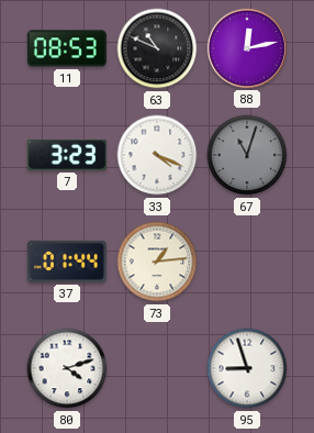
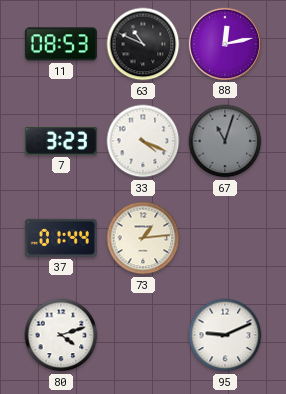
95: 8:57 -> 9:11 (225, 335)
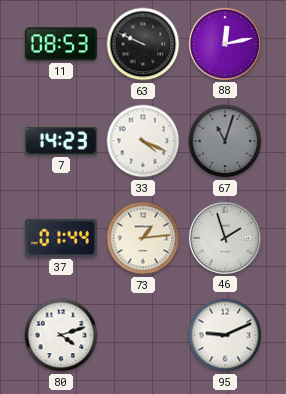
63: 10:49 -> 9:49 (143, 44)
7: 3:23 -> 14:23 (61, 142)
46: none -> 1:57 (225, 238)
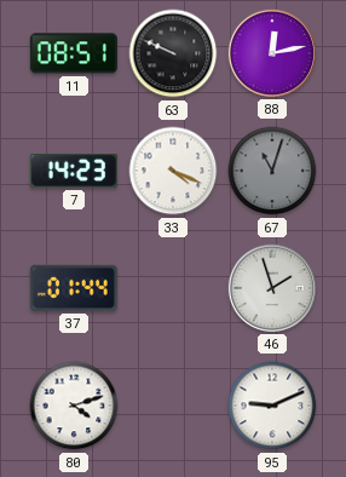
11: 08:53 -> 08:51 (74, 53)
73: 1:14 -> none (143, 238)
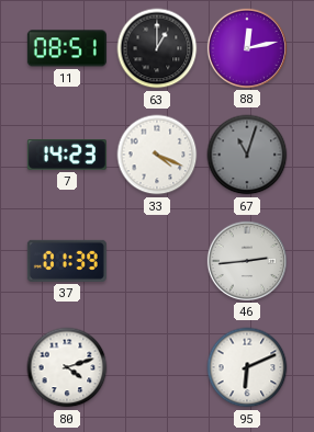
63: 9:49 -> 1:00 (157, 48)
37: 01:44 -> 01:39 (67, 261)
46: 1:57 -> 2:44 (247, 261)
95: 9:11 -> 6:11 (247, 367)
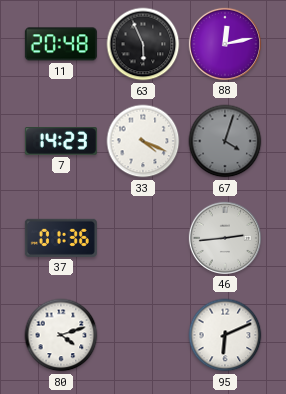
11: 08:51 -> 20:48 (61, 44)
63: 1:00 -> 5:56 (143, 44)
67: 11:03 -> 4:03 (225, 141)
37: 01:39 -> 01:36 (61, 238)
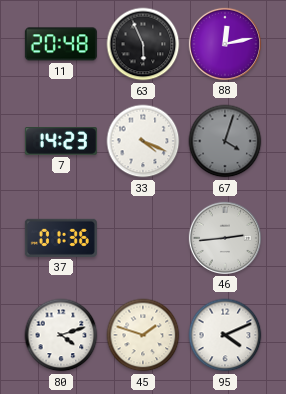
45: none -> 1:48 (143, 335)
95: 6:11 -> 4:11 (225, 335)
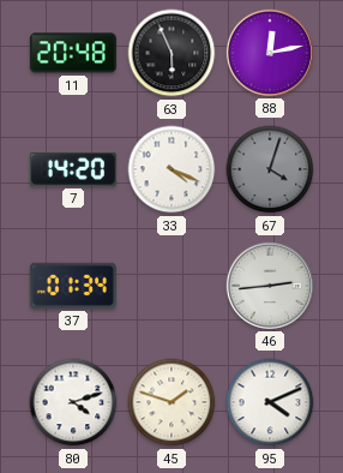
7: 14:23 -> 14:20 (73, 170)
37: 01:36 -> 01:34 (73, 286)
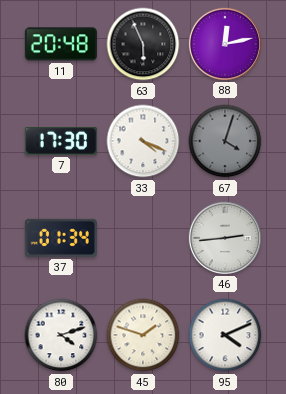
7: 14:20 -> 17:30 (61, 142)
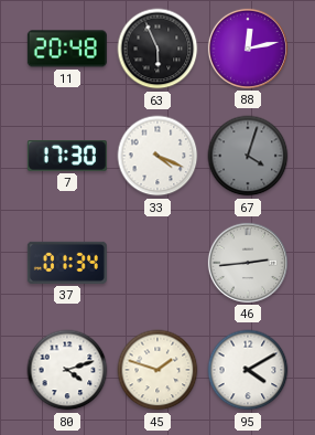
95: 4:11 -> 4:10 (248, 370)
